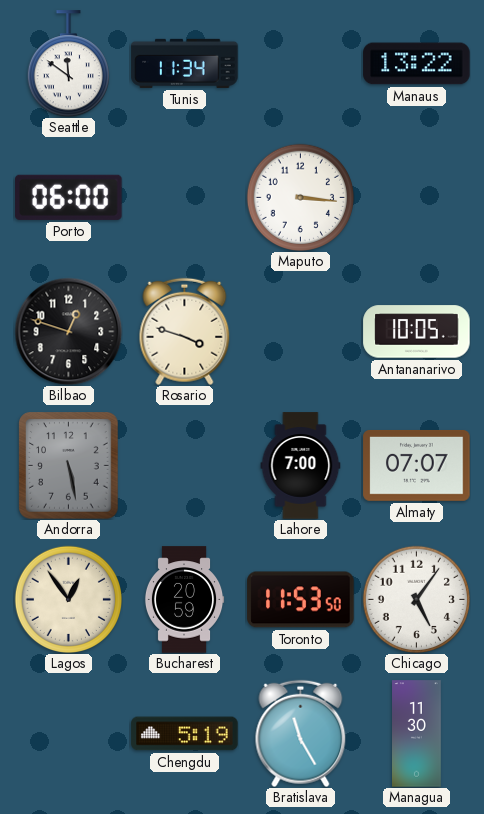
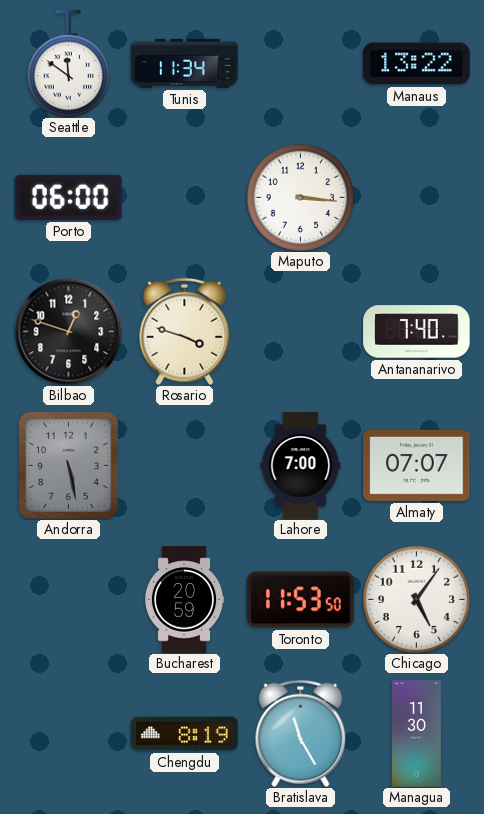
Antananarivo: 10:05 -> 7:40 (417, 332)
Lagos: 12:54 -> none (68, 599)
Chengdu: 5:19 -> 8:19 (185, 734)
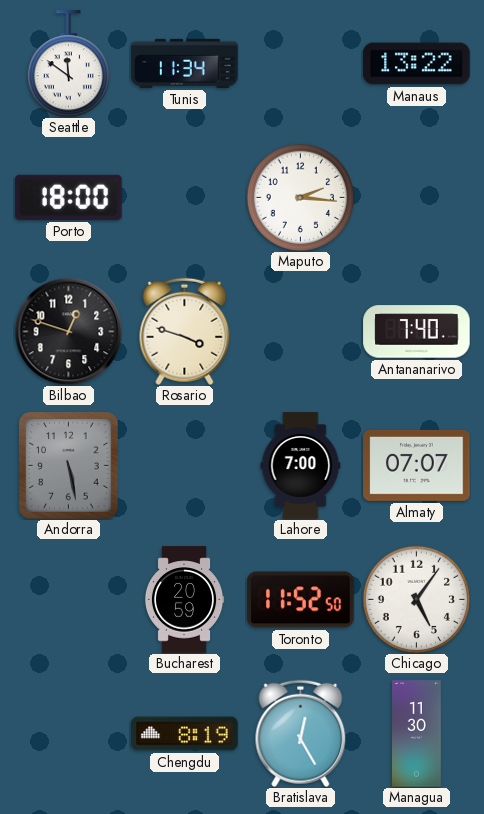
Porto: 06:00 -> 18:00 (69, 197)
Maputo: 3:16 -> 2:16 (300, 197)
Toronto: 11:53 -> 11:52 (301, 600)
Bratislava: 11:25 -> 12:25 (301, 733)
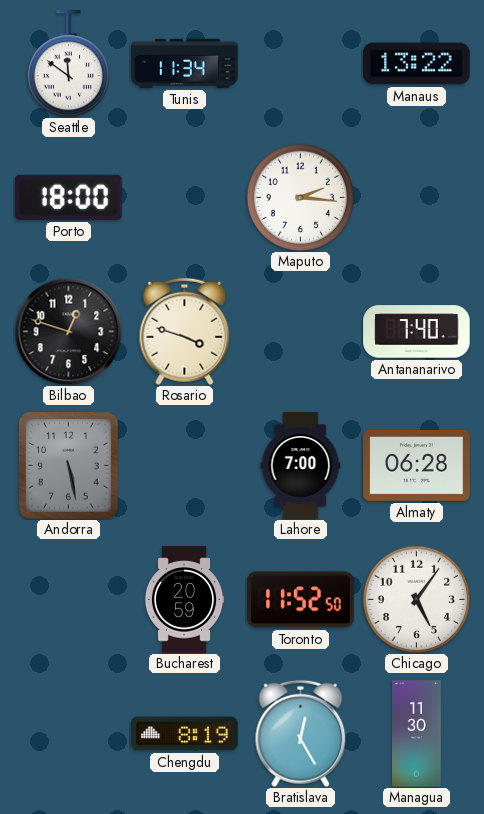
Almaty: 07:07 -> 06:28 (417, 465)
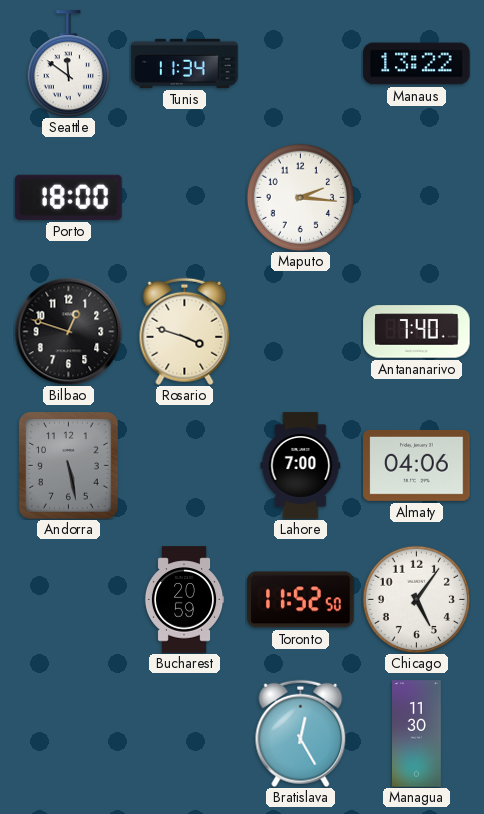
Almaty: 06:28 -> 04:06 (417, 465)
Chengdu: 8:19 -> none (185, 734)
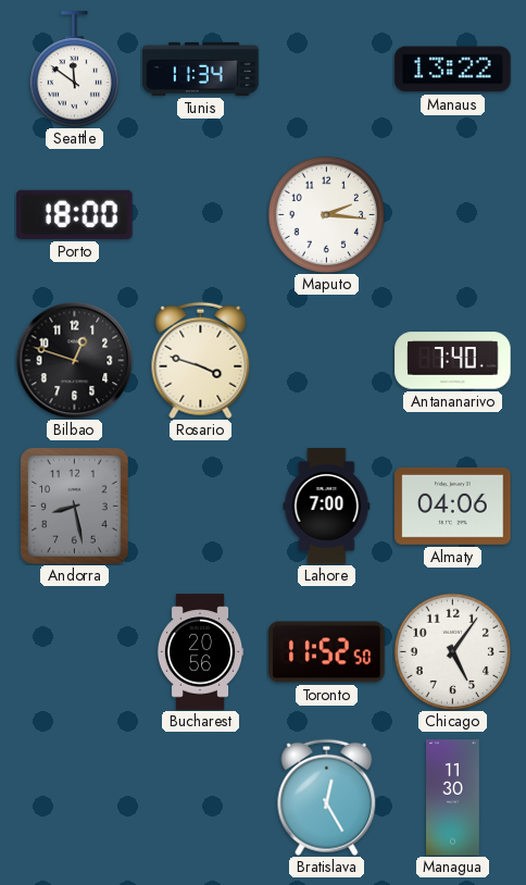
Andorra: 5:28 -> 8:28 (75, 507)
Bucharest: 20:59 -> 20:56 (200, 652)
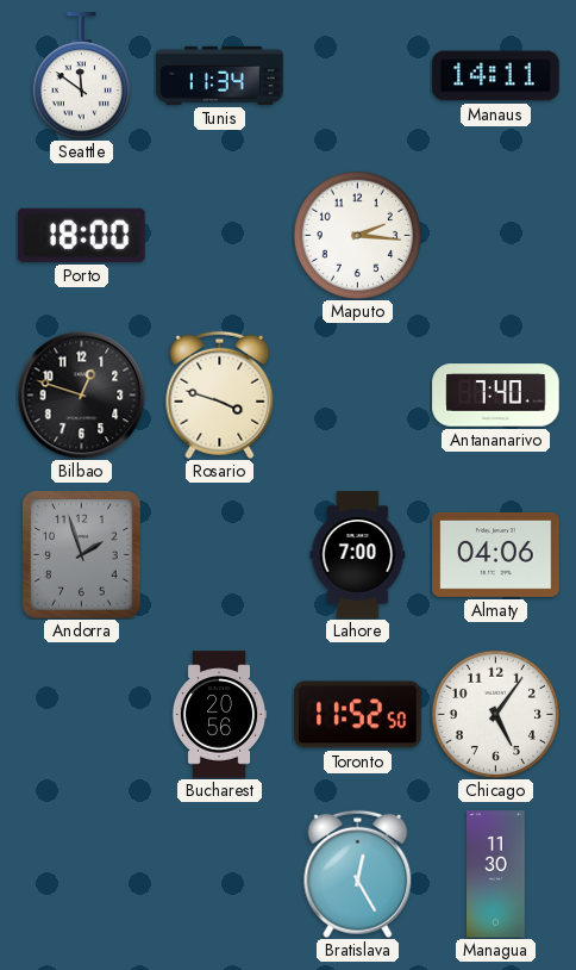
Manaus: 13:22 -> 14:11 (496, 76)
Andorra: 8:28 -> 1:57 (82, 555)
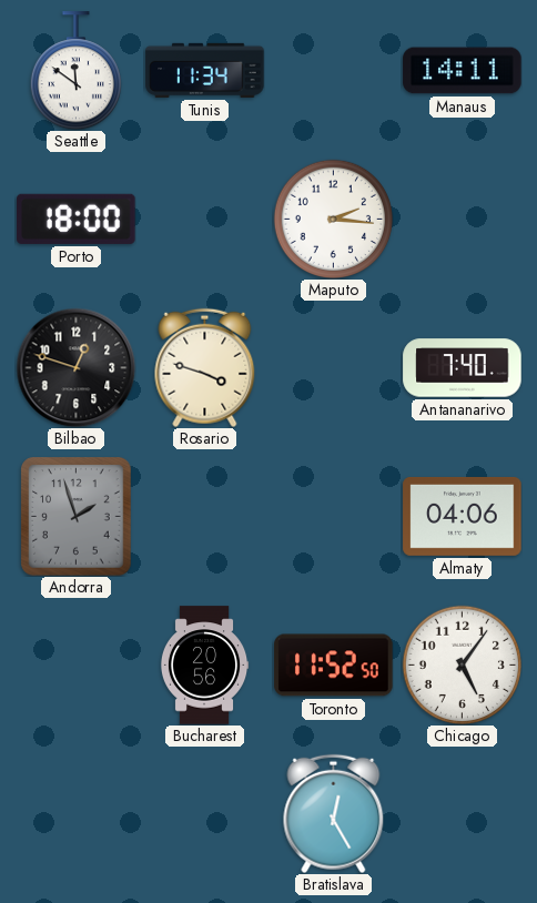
Lahore: 7:00 -> none (358, 555)
Managua: 11:30 -> none (496, 875)
